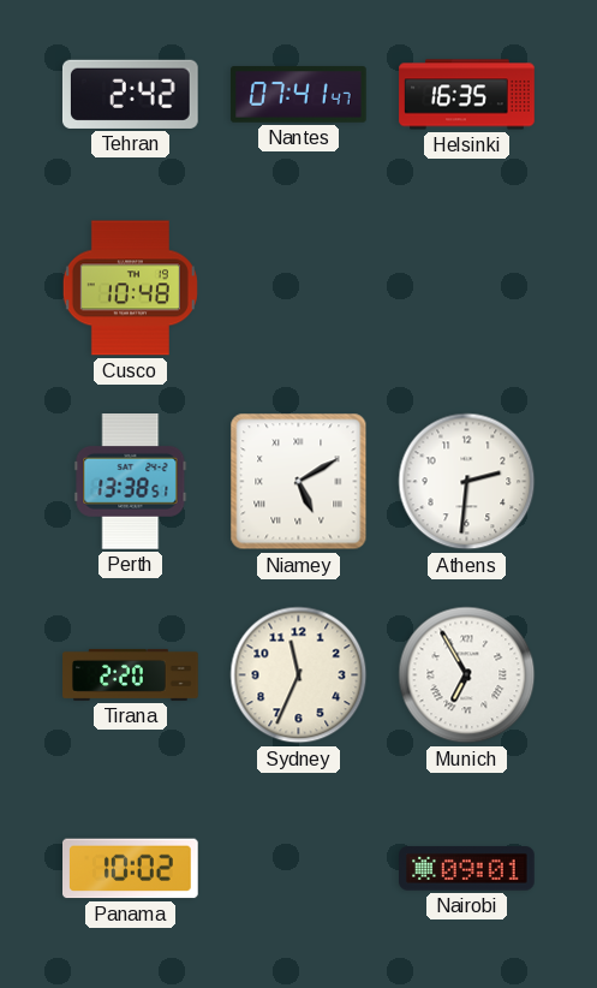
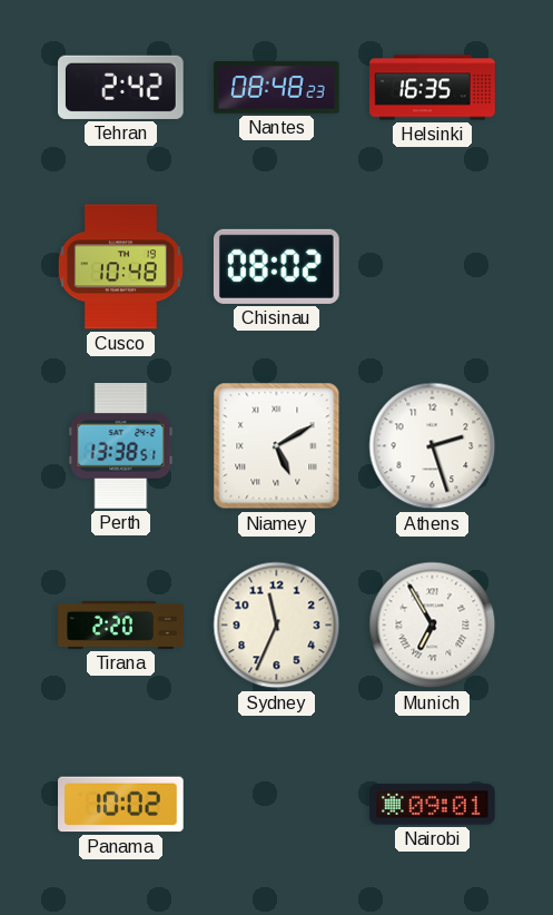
Nantes: 07:41 -> 08:48 (277, 88)
Chisinau: none -> 08:02 (276, 266)
Athens: 2:31 -> 2:27 (433, 446)
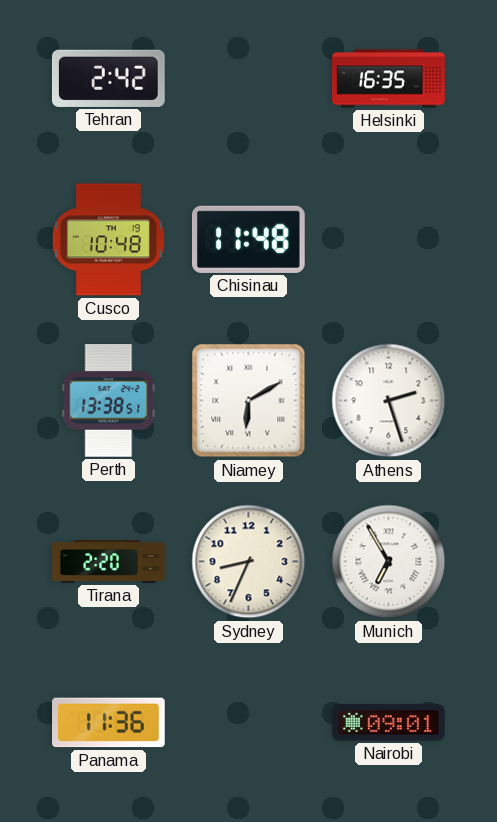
Nantes: 08:48 -> none (277, 88)
Chisinau: 08:02 -> 11:48 (248, 239)
Niamey: 5:10 -> 6:10 (249, 401)
Sydney: 11:34 -> 8:34 (249, 562)
Panama: 10:02 -> 11:36 (109, 723)
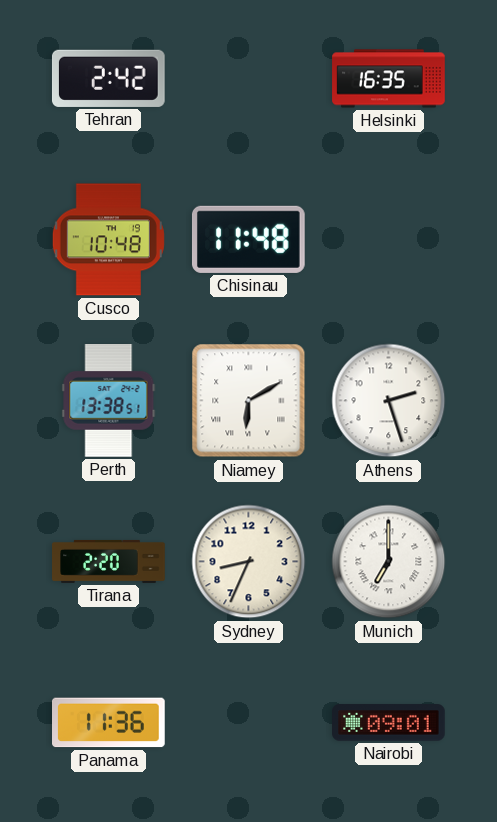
Munich: 6:55 -> 7:00 (389, 562)
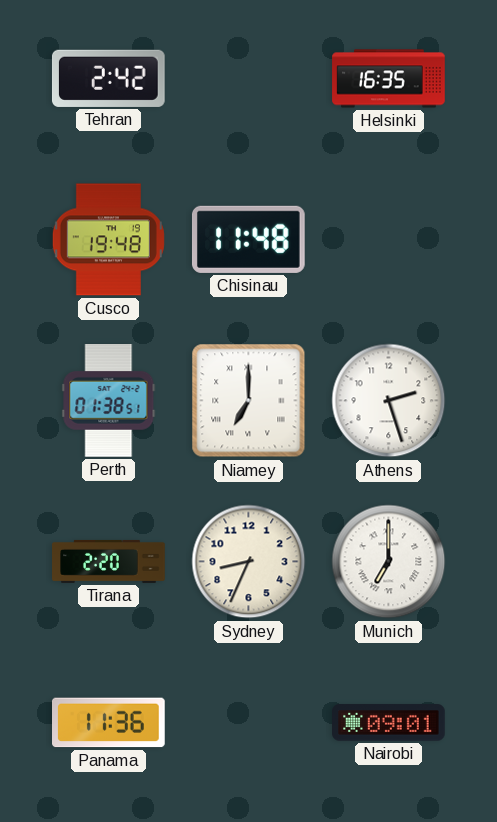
Cusco: 10:48 -> 19:48 (108, 240)
Perth: 13:38 -> 01:38 (109, 401)
Niamey: 6:10 -> 7:00 (249, 401)
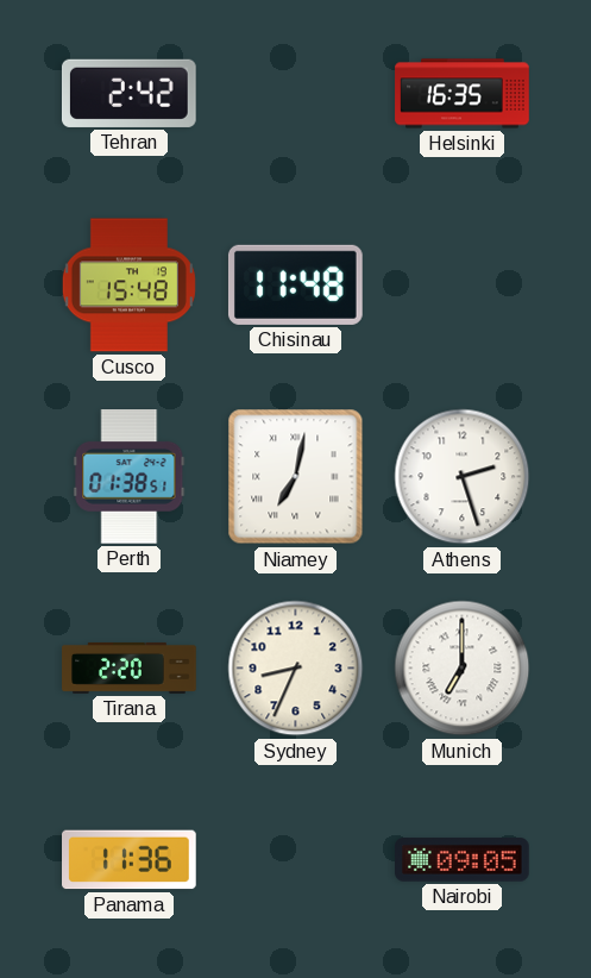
Cusco: 19:48 -> 15:48 (128, 286)
Niamey: 7:00 -> 7:02 (296, 477)
Nairobi: 09:01 -> 09:05 (463, 860)
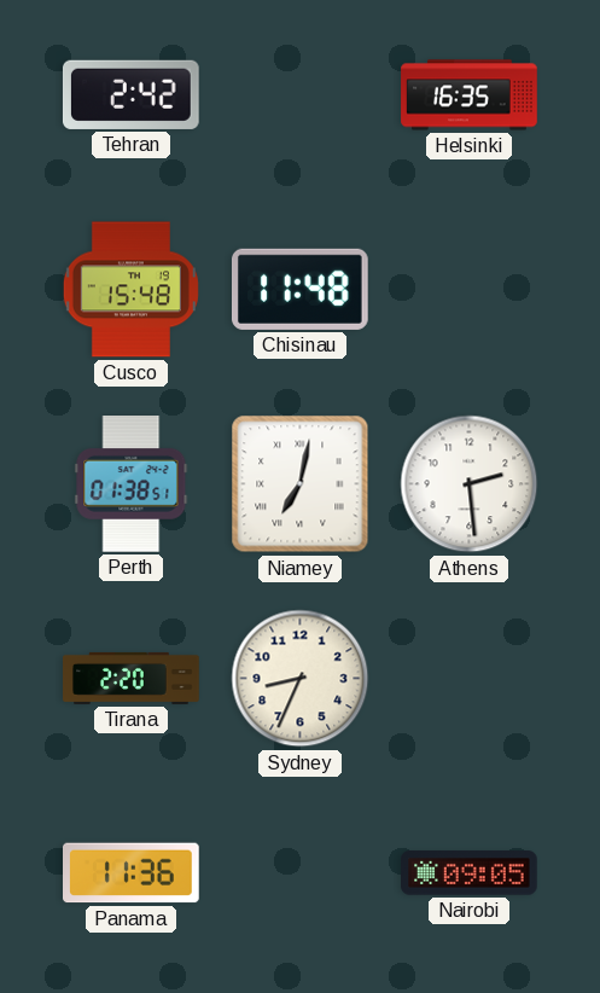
Athens: 2:27 -> 2:29 (470, 484)
Munich: 7:00 -> none (463, 669)
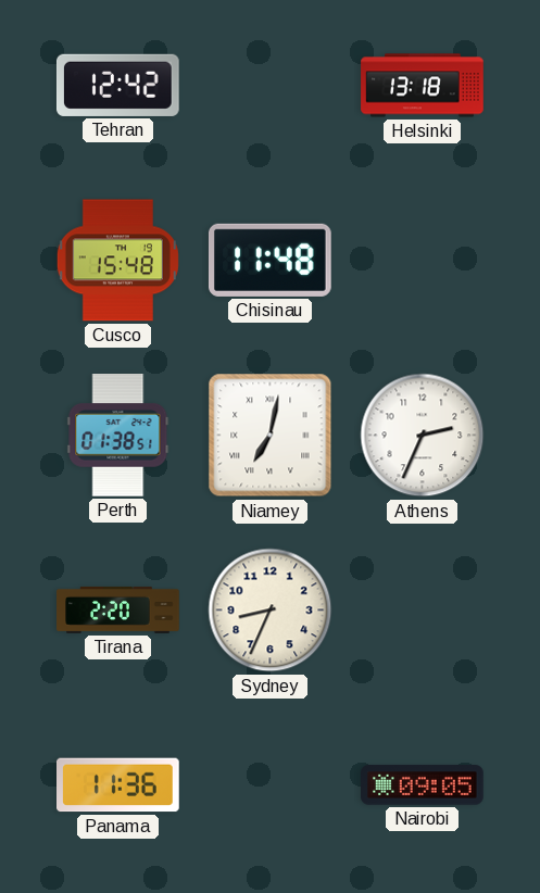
Tehran: 2:42 -> 12:42 (117, 85)
Helsinki: 16:35 -> 13:18 (423, 86)
Athens: 2:29 -> 2:34 (423, 436)
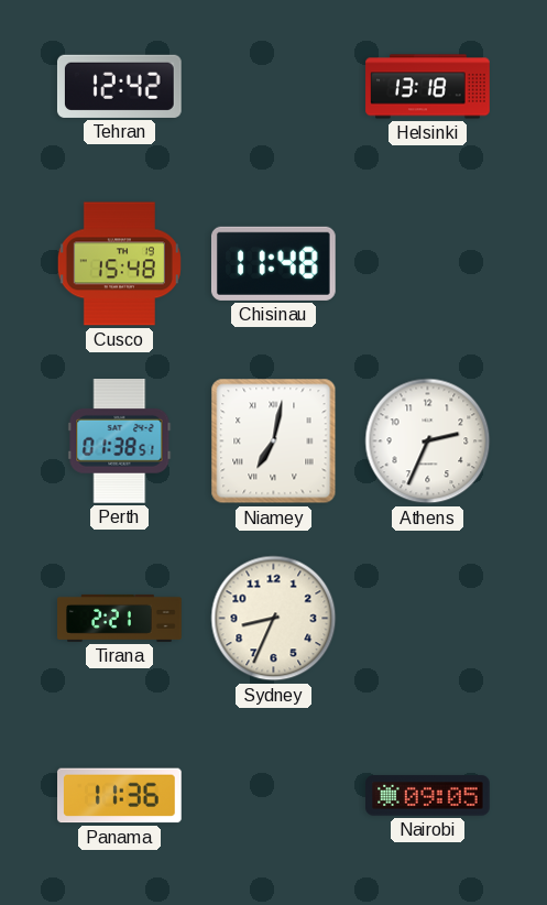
Tirana: 2:20 -> 2:21 (120, 618)
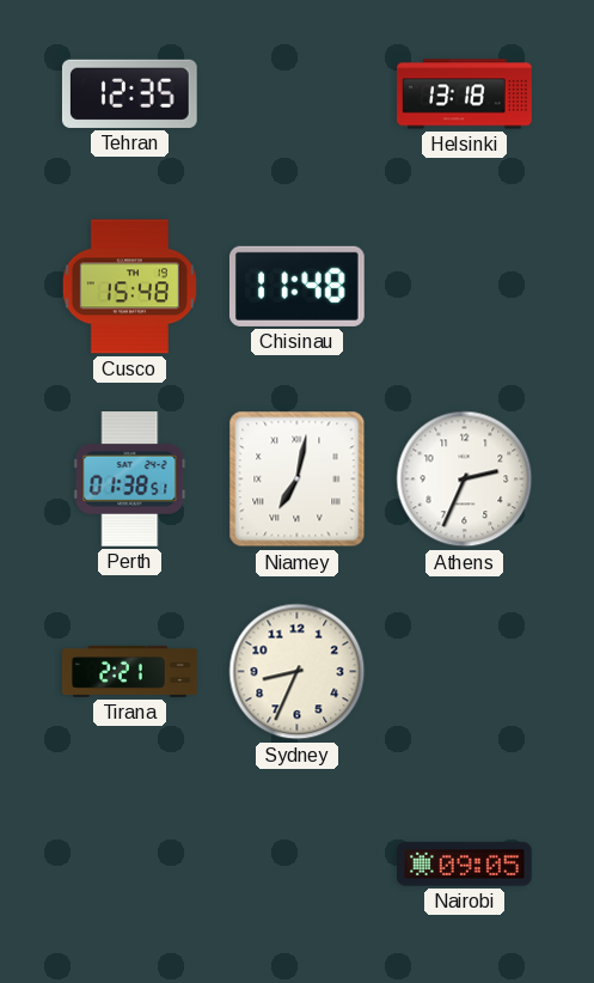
Tehran: 12:42 -> 12:35 (129, 93)
Panama: 11:36 -> none (120, 796)
